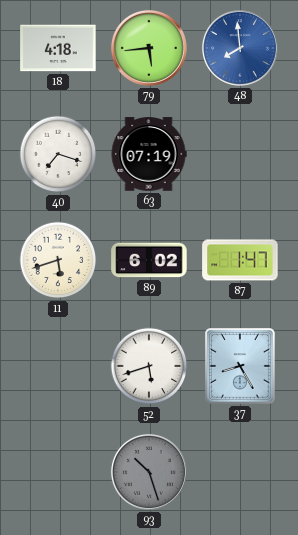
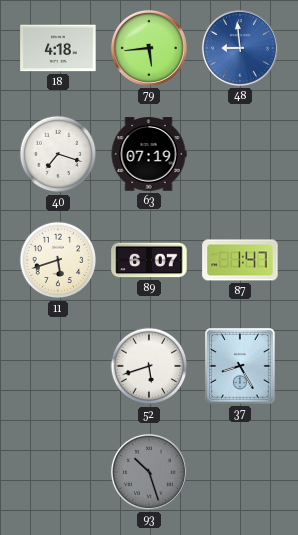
48: 7:59 -> 8:59 (240, 48)
89: 6:02 -> 6:07 (149, 260)
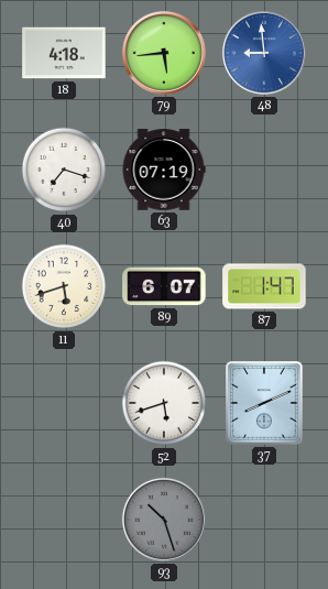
37: 8:25 -> 8:11 (265, 404)
